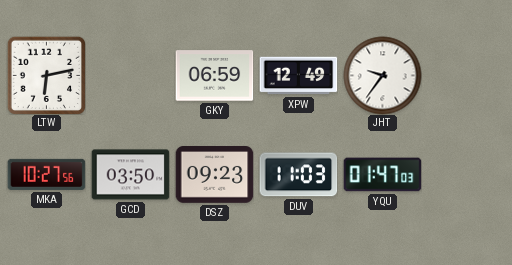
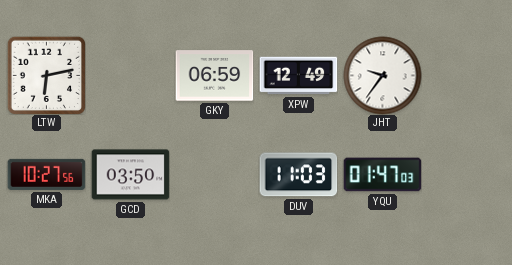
DSZ: 09:23 -> none (214, 175)
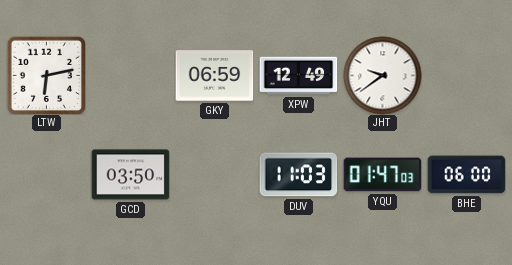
JHT: 9:36 -> 9:39 (382, 75)
MKA: 10:27 -> none (46, 174)
BHE: none -> 06:00 (466, 175)
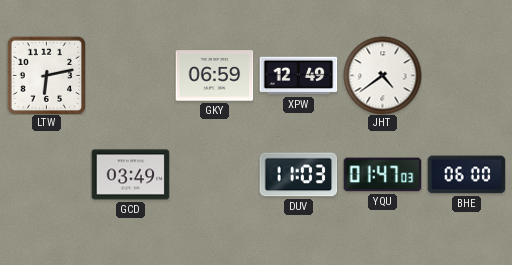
JHT: 9:39 -> 4:39 (382, 75)
GCD: 03:50 -> 03:49 (130, 175)
